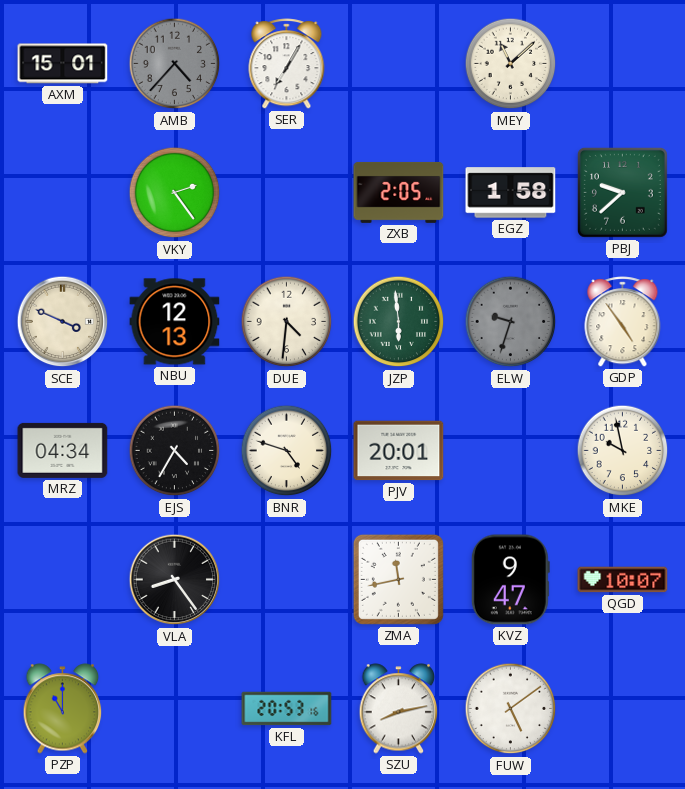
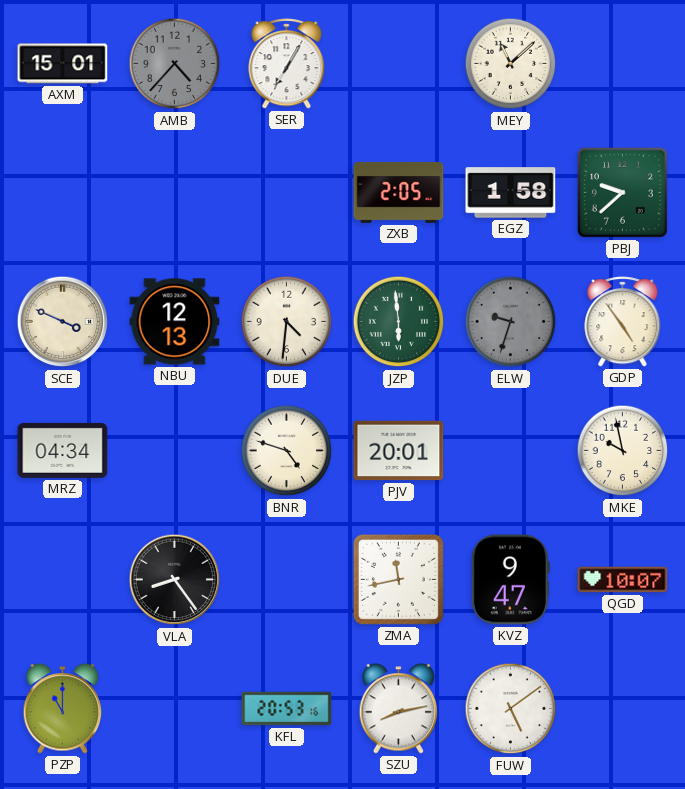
VKY: 2:24 -> none (175, 193)
EJS: 4:35 -> none (175, 451)
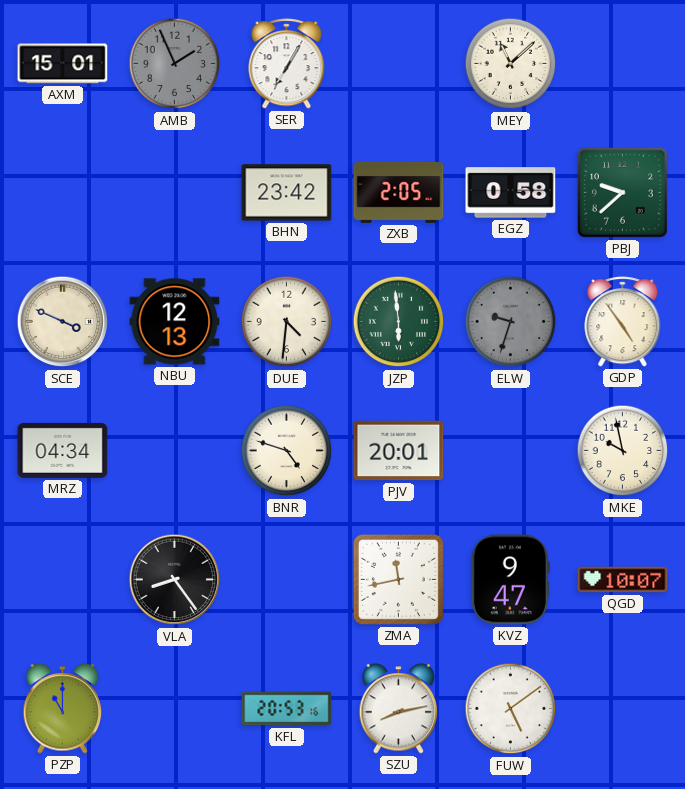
AMB: 4:37 -> 1:56 (175, 64)
BHN: none -> 23:42 (287, 193)
EGZ: 1:58 -> 0:58 (511, 193)
